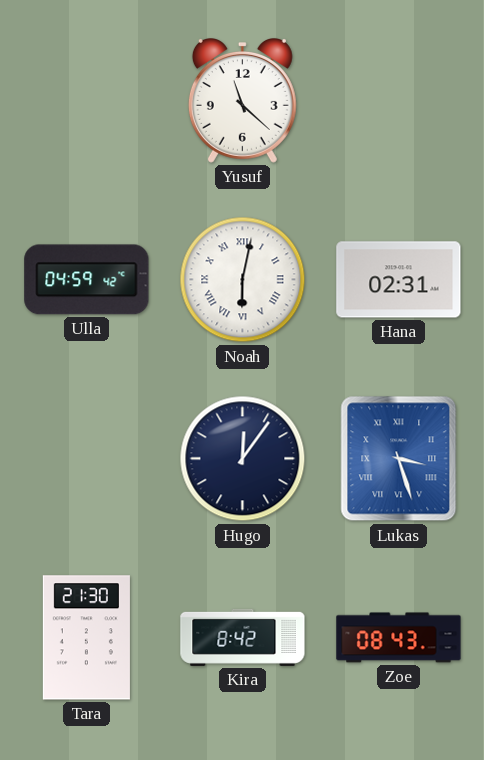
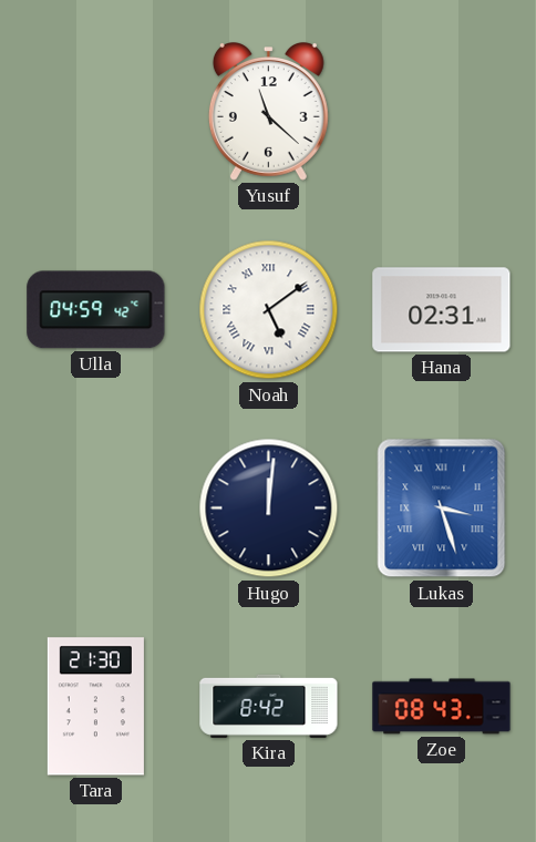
Noah: 6:02 -> 5:09 (269, 310)
Hugo: 12:06 -> 12:01 (269, 509)
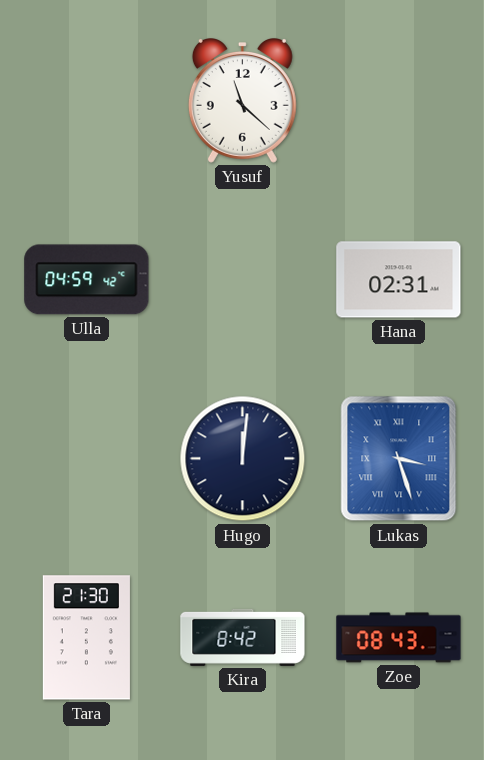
Noah: 5:09 -> none (269, 310)
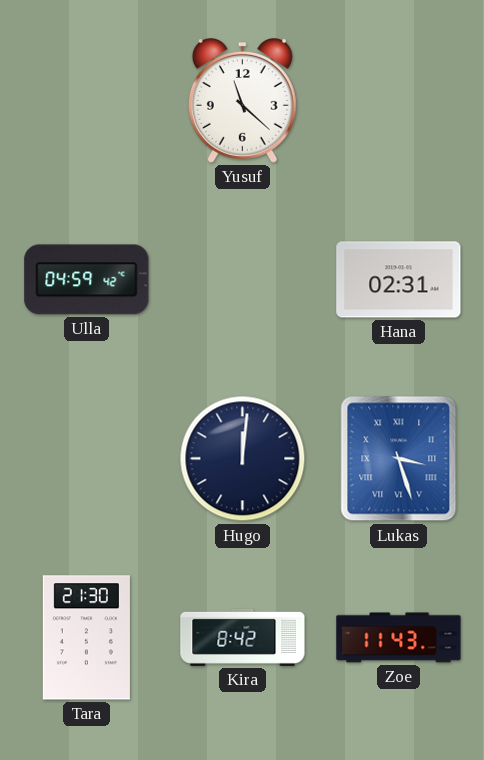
Zoe: 08:43 -> 11:43 (399, 638)
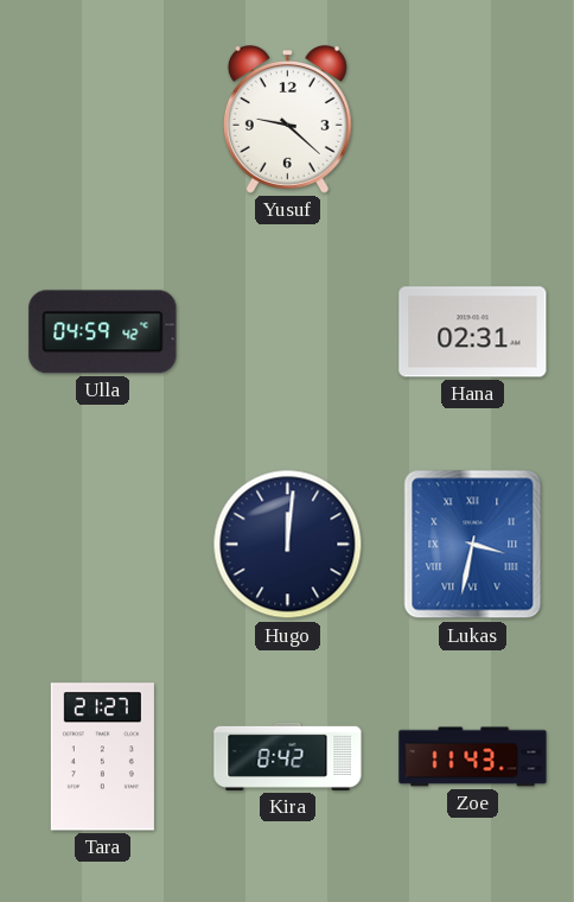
Yusuf: 11:22 -> 9:22 (287, 120)
Lukas: 3:27 -> 3:32 (473, 545)
Tara: 21:30 -> 21:27 (102, 757)
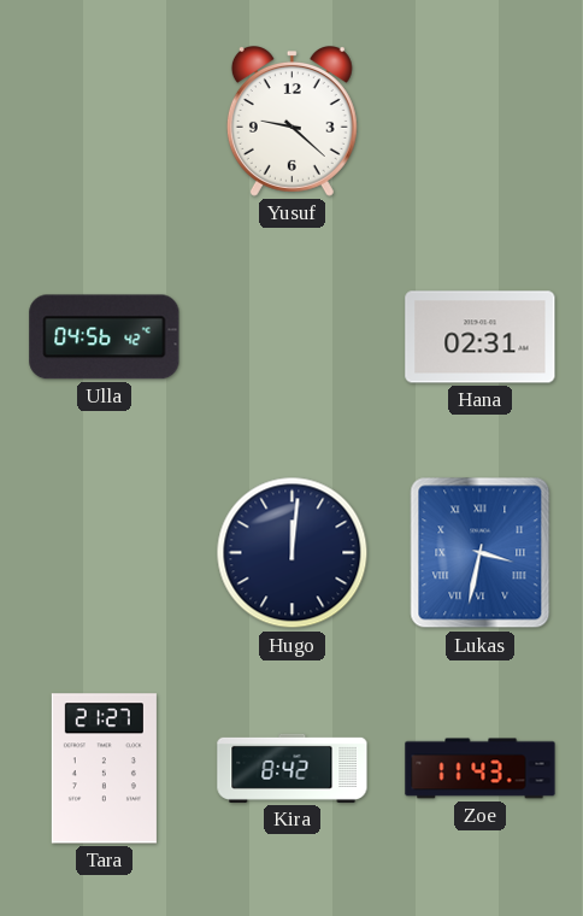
Ulla: 04:59 -> 04:56 (105, 337)
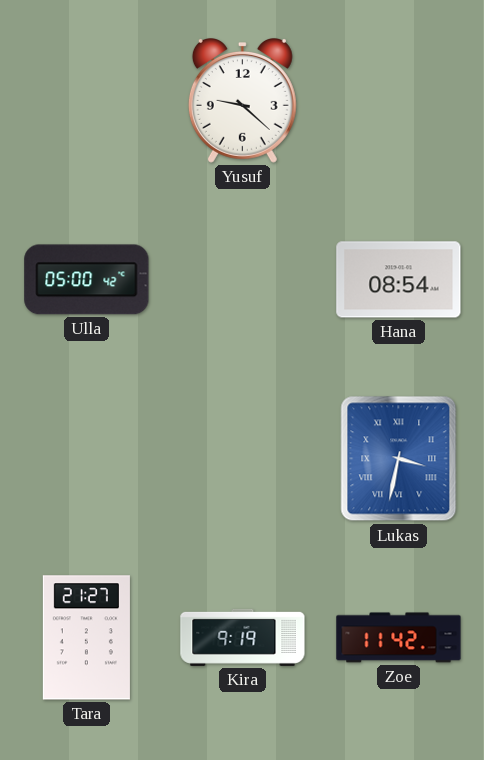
Ulla: 04:56 -> 05:00 (87, 280)
Hana: 02:31 -> 08:54 (399, 280)
Hugo: 12:01 -> none (293, 553)
Kira: 8:42 -> 9:19 (243, 637)
Zoe: 11:43 -> 11:42 (399, 638)
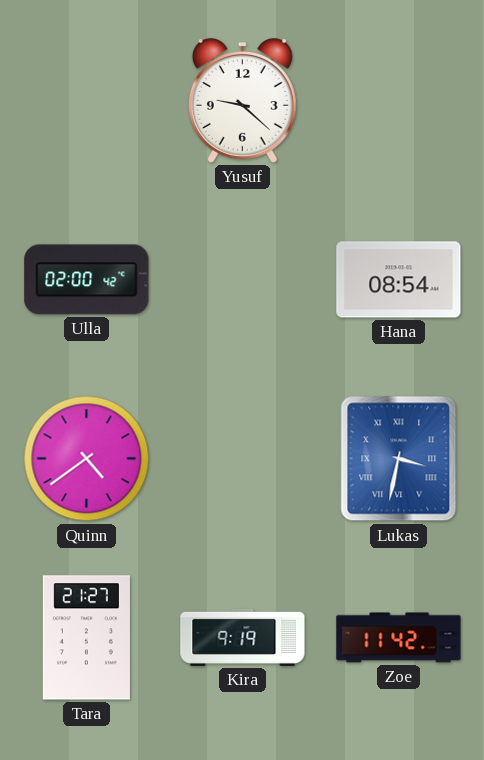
Ulla: 05:00 -> 02:00 (87, 280)
Quinn: none -> 4:39 (87, 459)
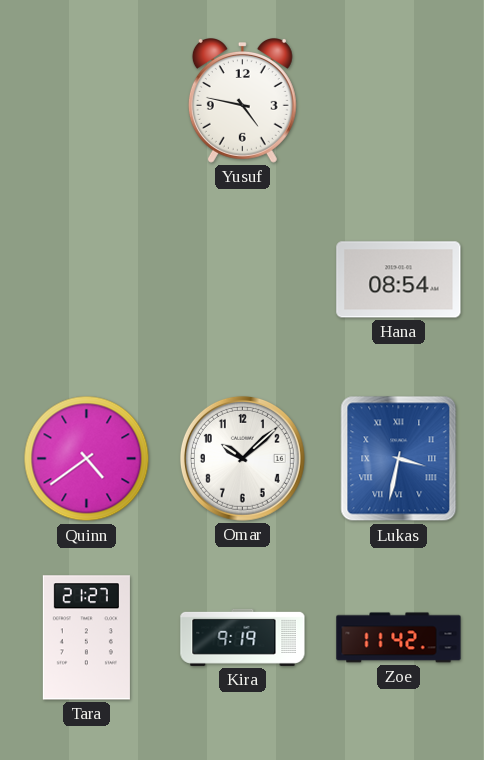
Yusuf: 9:22 -> 4:47 (242, 101)
Ulla: 02:00 -> none (87, 280)
Omar: none -> 10:08 (242, 458)
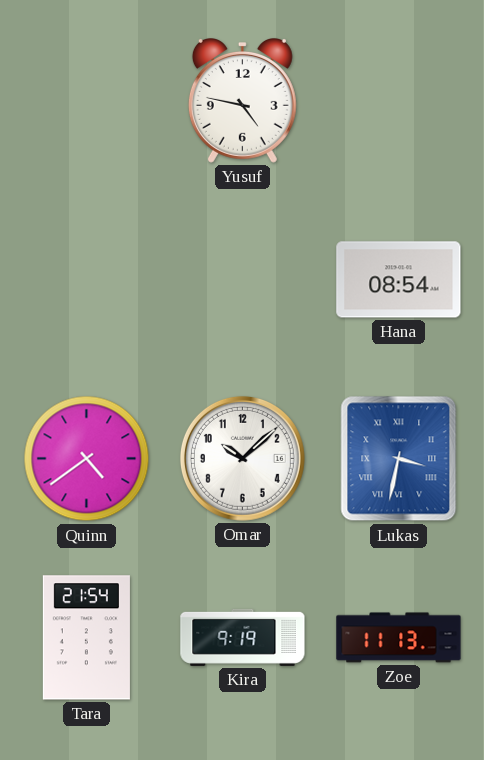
Tara: 21:27 -> 21:54 (86, 638)
Zoe: 11:42 -> 11:13 (399, 638)
